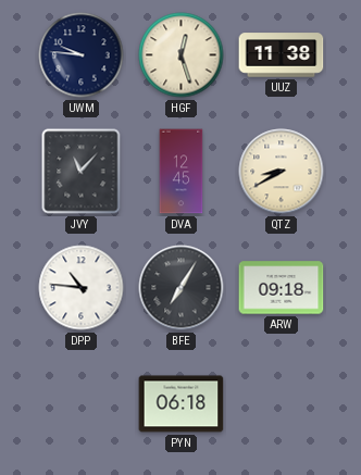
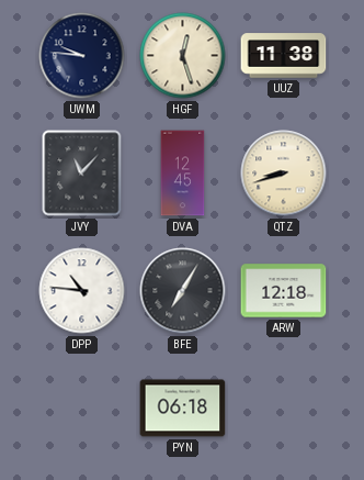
QTZ: 8:40 -> 8:42 (284, 174)
ARW: 09:18 -> 12:18 (284, 291)
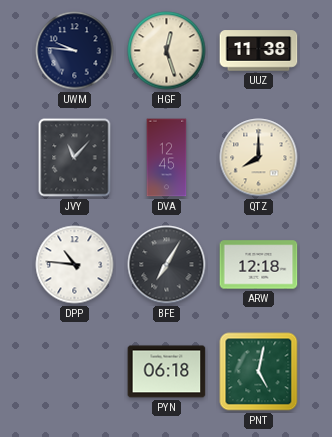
QTZ: 8:42 -> 8:00 (259, 158)
PNT: none -> 5:02 (259, 372)
